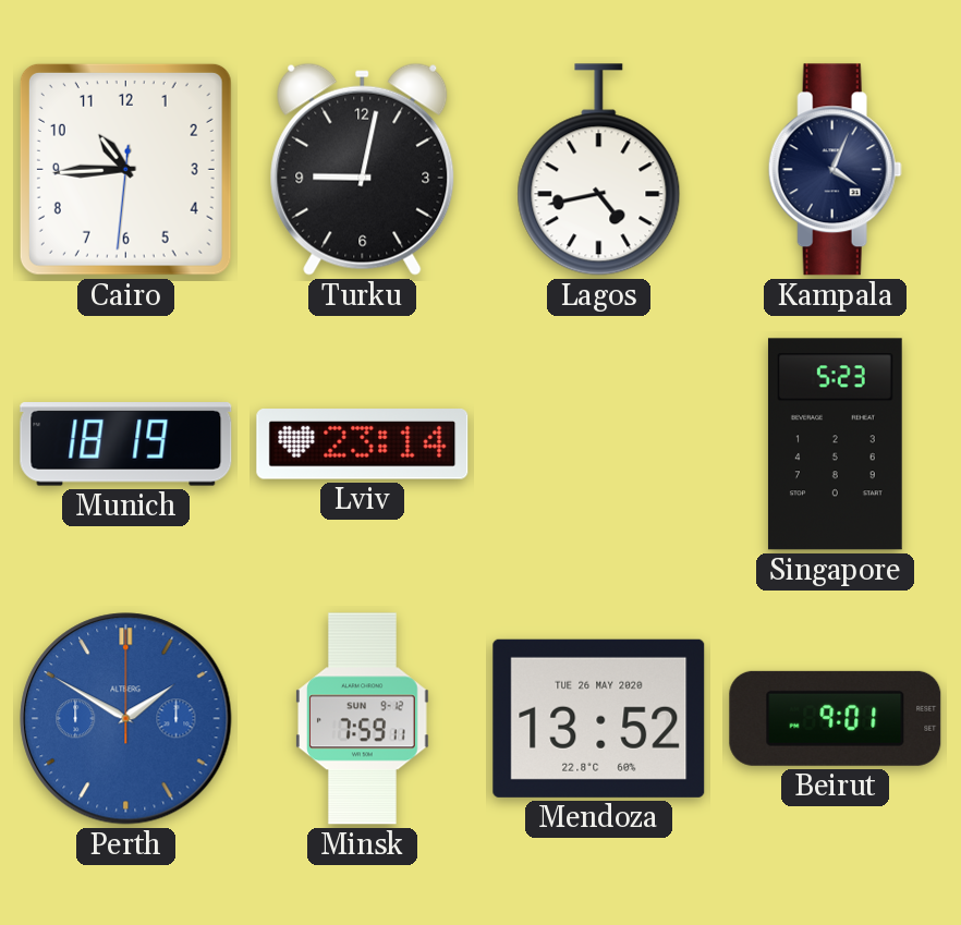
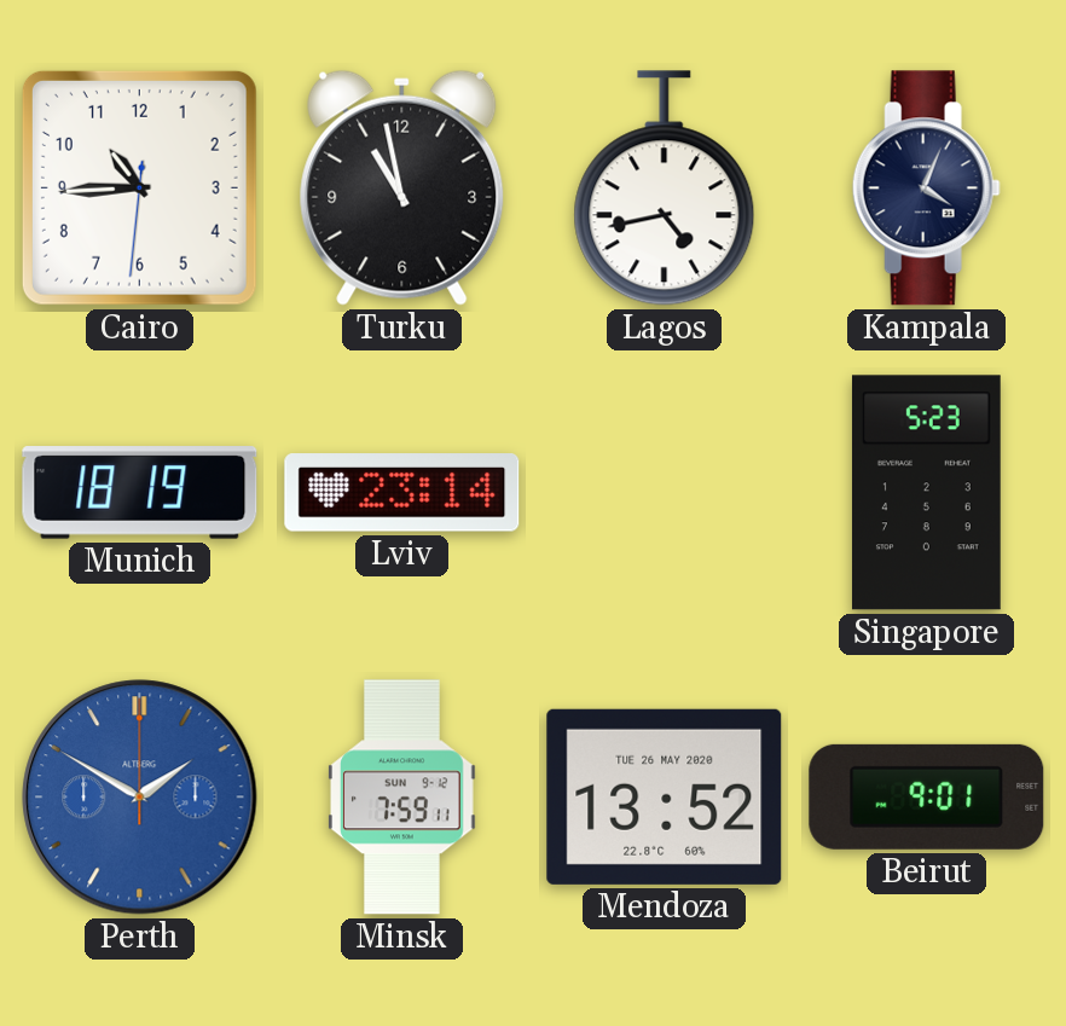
Turku: 9:02 -> 10:58 (402, 187)
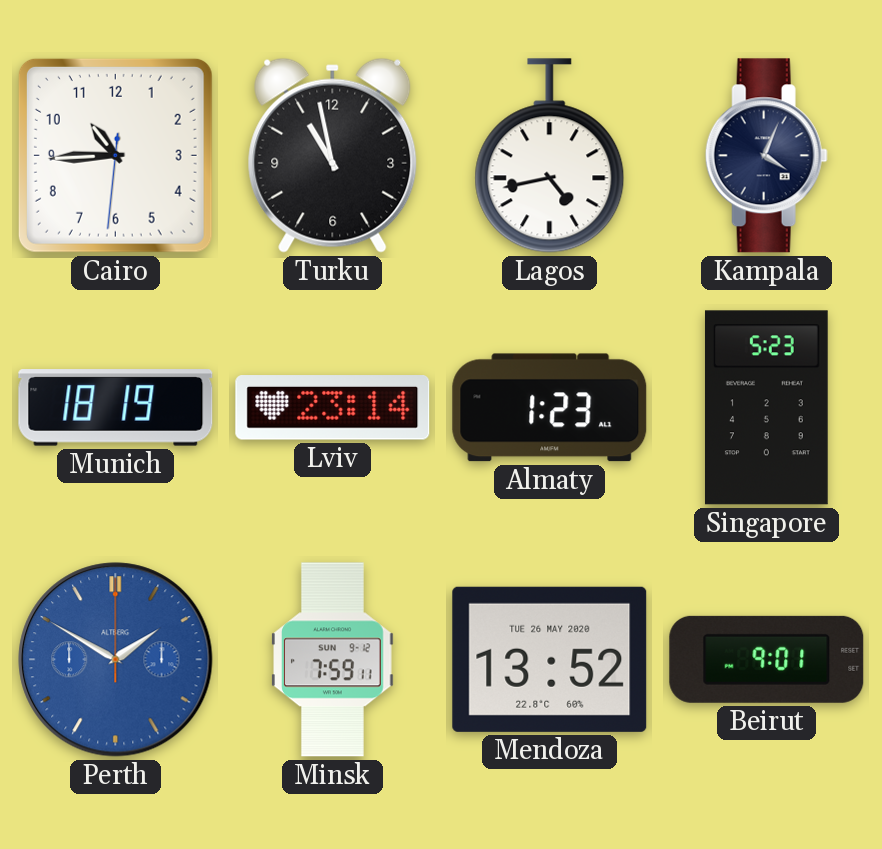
Almaty: none -> 1:23 (550, 408)
